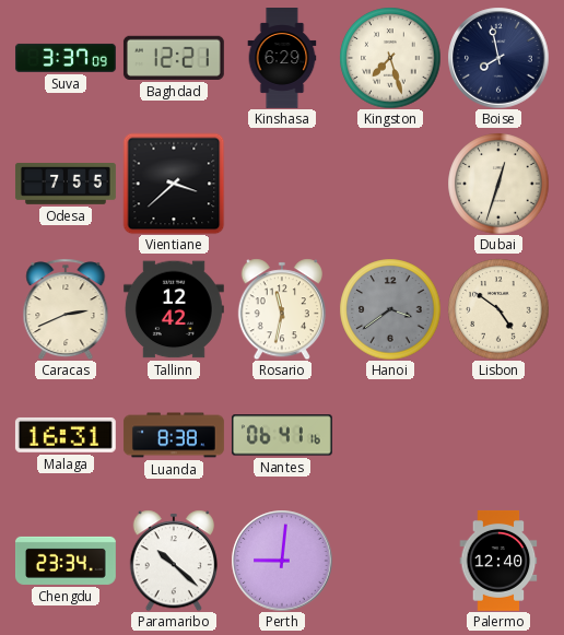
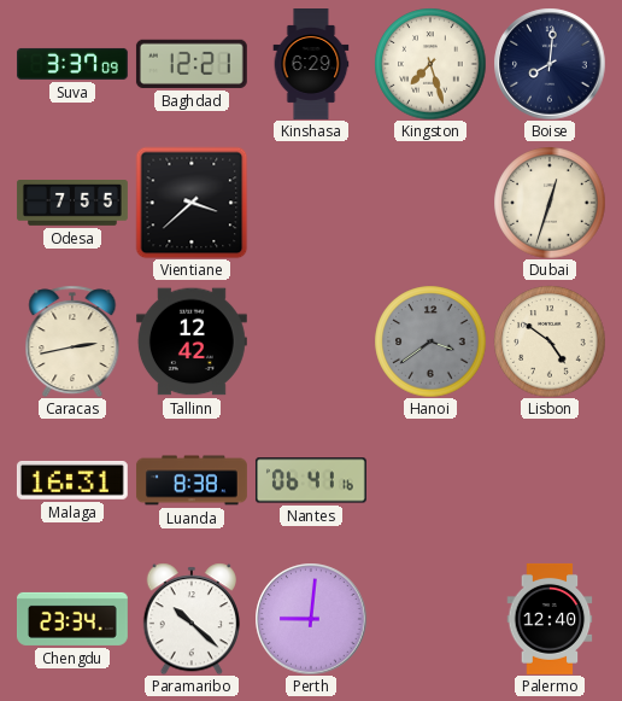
Boise: 7:58 -> 8:01 (550, 64)
Caracas: 2:41 -> 2:43 (72, 341)
Rosario: 11:32 -> none (281, 309)
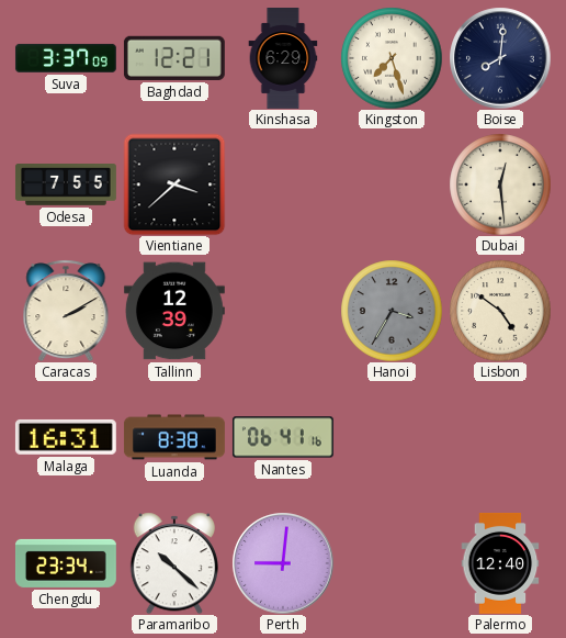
Dubai: 12:33 -> 12:29 (500, 184)
Caracas: 2:43 -> 2:10 (66, 311)
Tallinn: 12:42 -> 12:39 (174, 311)
Hanoi: 3:39 -> 3:35 (392, 311)
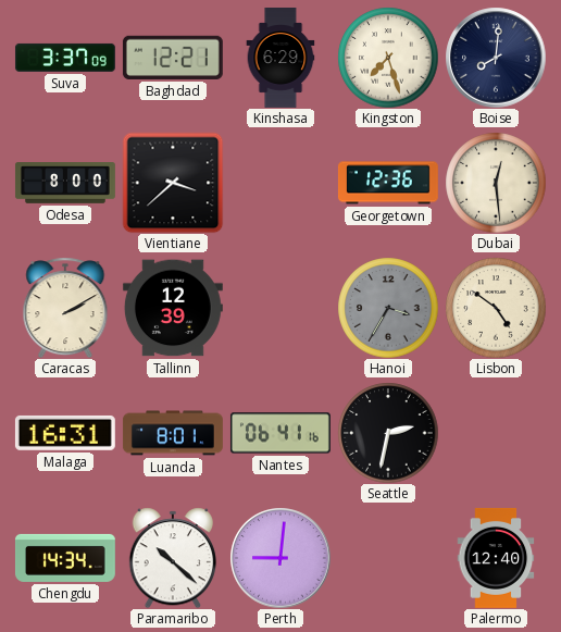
Odesa: 7:55 -> 8:00 (65, 184)
Georgetown: none -> 12:36 (388, 183)
Luanda: 8:38 -> 8:01 (173, 433)
Seattle: none -> 2:32 (388, 433)
Chengdu: 23:34 -> 14:34 (65, 558)
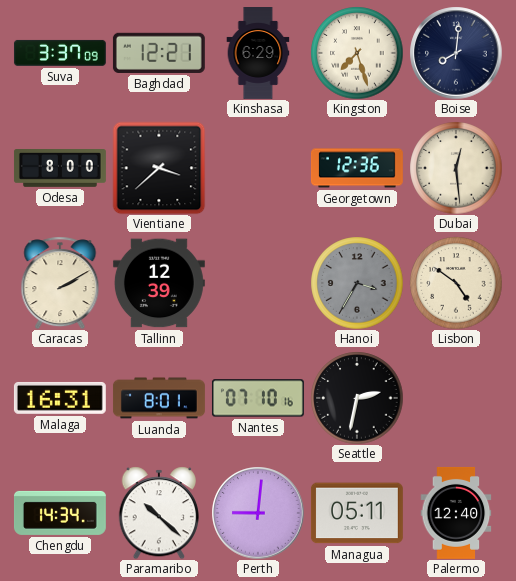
Nantes: 06:41 -> 07:10 (258, 398)
Managua: none -> 05:11 (357, 513)
